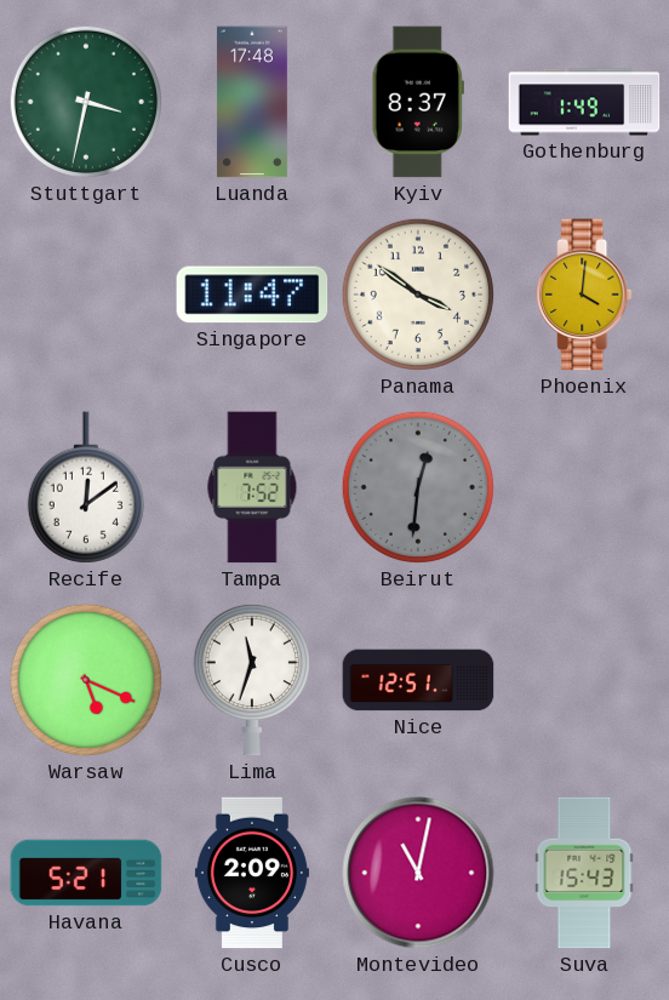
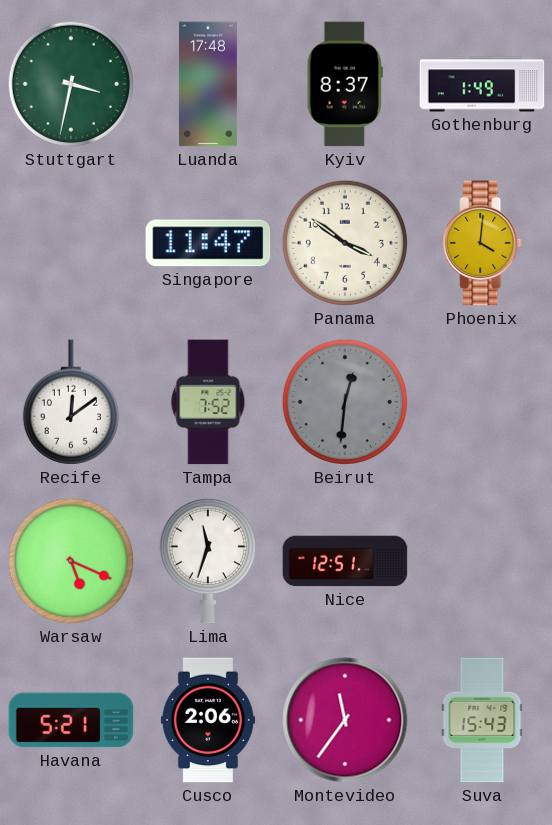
Cusco: 2:09 -> 2:06 (208, 720)
Montevideo: 11:02 -> 11:36 (345, 720)
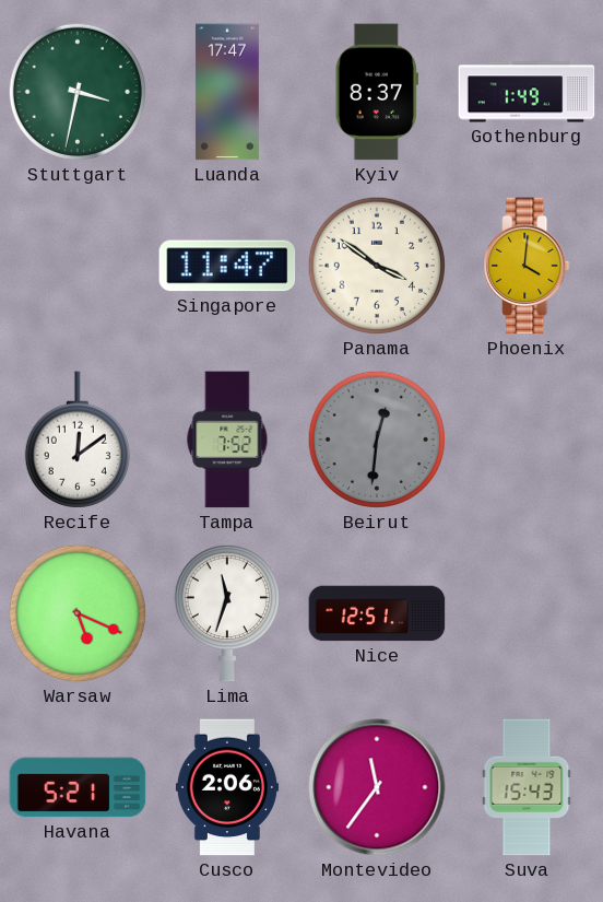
Luanda: 17:48 -> 17:47 (227, 92)
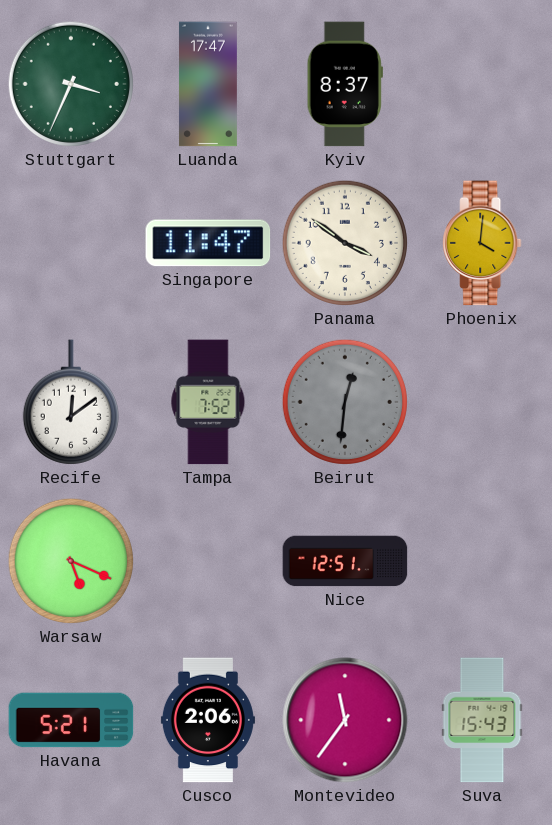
Stuttgart: 3:32 -> 3:34 (71, 84)
Gothenburg: 1:49 -> none (527, 92)
Lima: 11:33 -> none (227, 613)
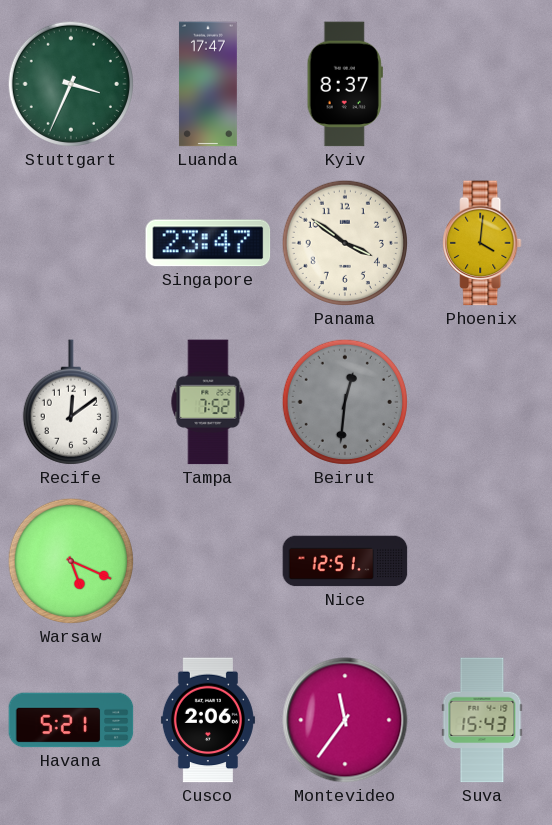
Singapore: 11:47 -> 23:47 (208, 243)
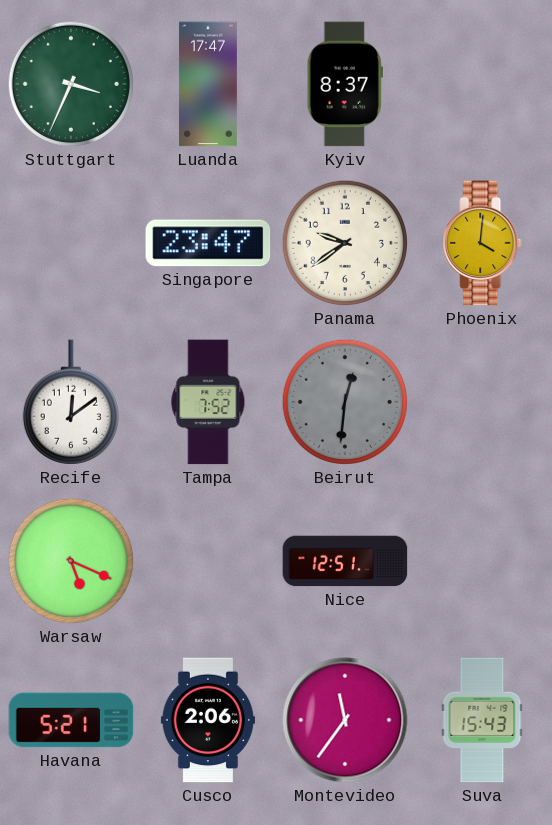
Panama: 3:51 -> 9:39 (345, 243)
